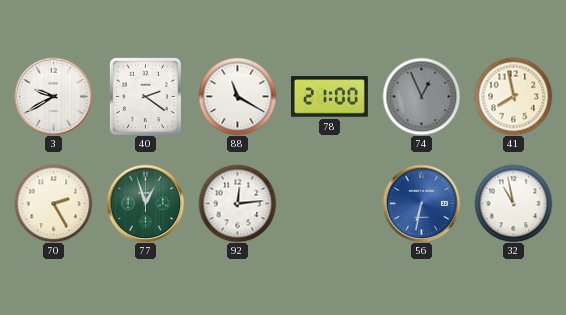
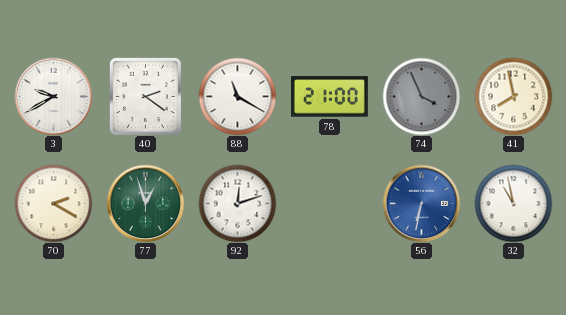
74: 12:56 -> 3:56 (421, 96)
70: 2:25 -> 2:20 (53, 203)
92: 12:14 -> 12:12 (237, 203)
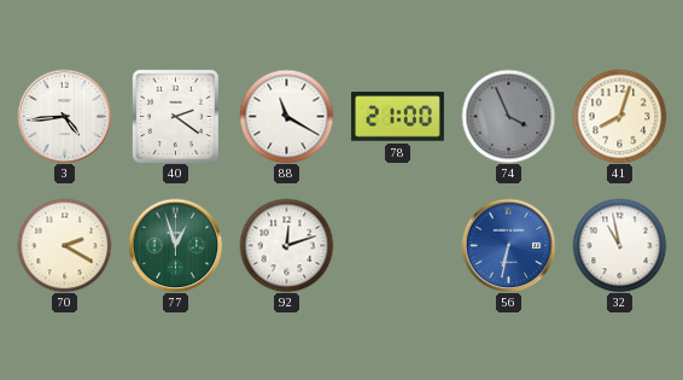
3: 9:40 -> 4:44 (64, 116)
41: 7:58 -> 8:03 (619, 116)
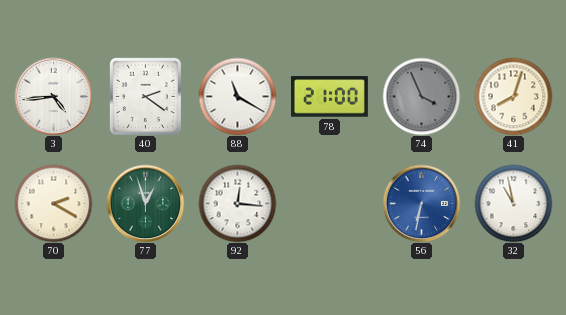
92: 12:12 -> 12:16 (237, 203)
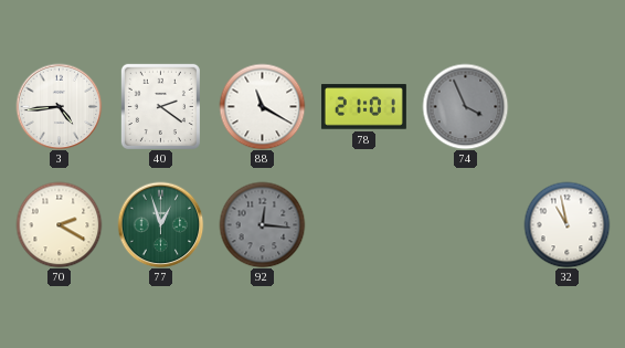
78: 21:00 -> 21:01 (363, 107)
41: 8:03 -> none (513, 96)
92 dial: white -> grey (262, 224)
56: 6:32 -> none (421, 203)
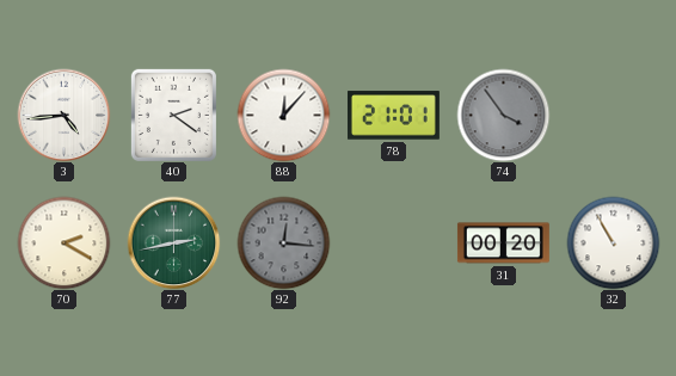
88: 11:20 -> 12:07 (283, 115)
74: 3:56 -> 3:54 (503, 115)
77: 12:57 -> 2:43 (173, 242)
31: none -> 00:20 (503, 244)
32: 10:58 -> 10:55 (613, 242)
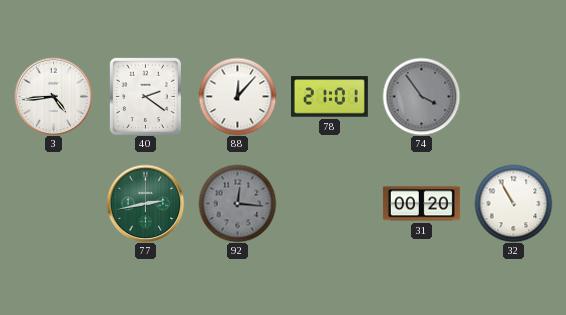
70: 2:20 -> none (63, 242)
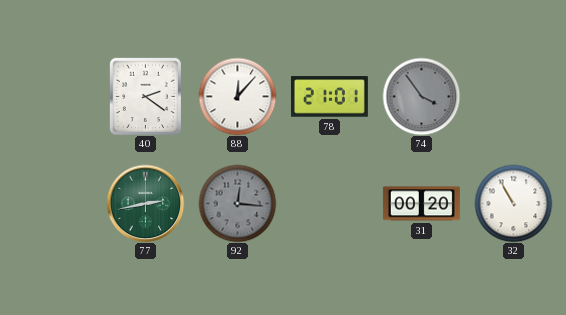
3: 4:44 -> none (53, 96)
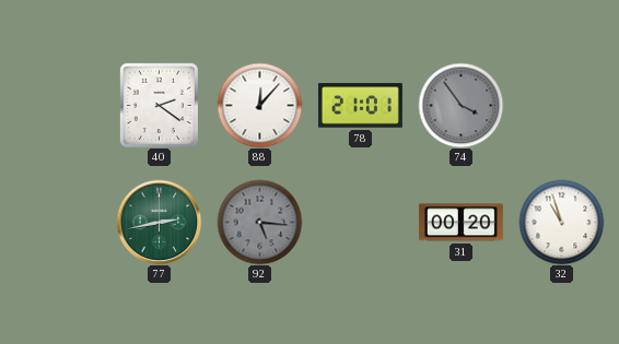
92: 12:16 -> 5:16 (259, 222)
32: 10:55 -> 10:57 (561, 222)
